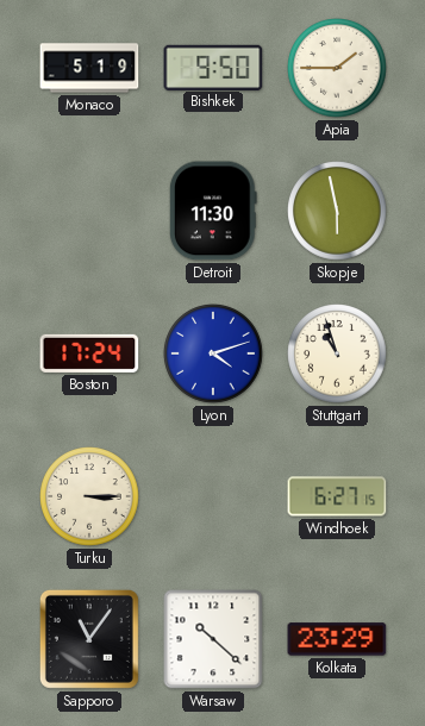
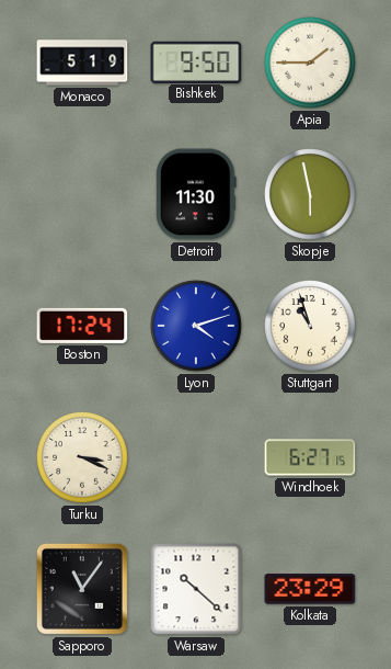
Turku: 3:15 -> 3:19 (82, 457)
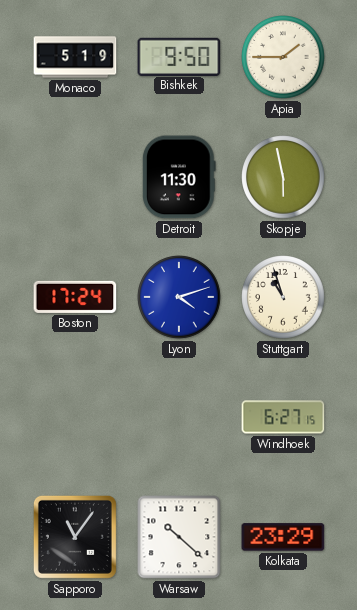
Turku: 3:19 -> none (82, 457)
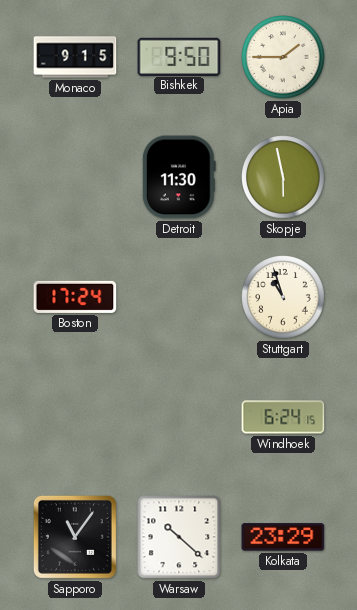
Monaco: 5:19 -> 9:15 (75, 57)
Lyon: 4:12 -> none (179, 297)
Windhoek: 6:27 -> 6:24 (283, 417)
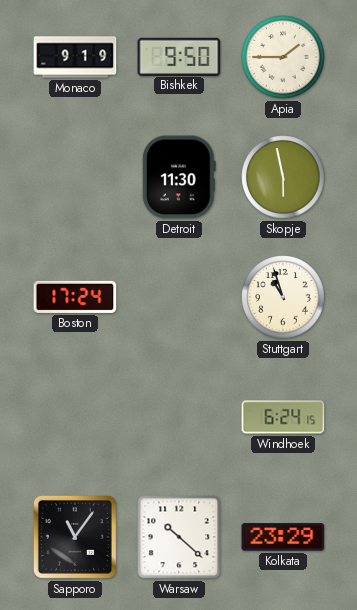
Monaco: 9:15 -> 9:19 (75, 57)
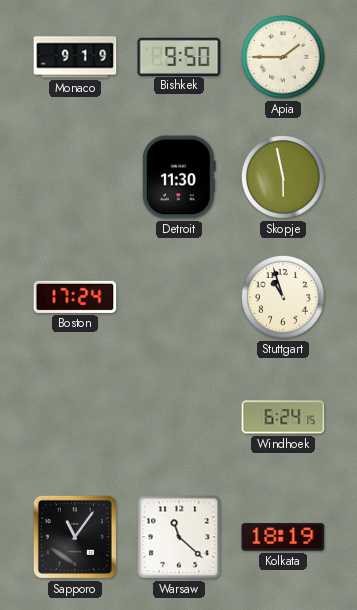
Warsaw: 10:22 -> 11:22 (179, 537)
Kolkata: 23:29 -> 18:19 (283, 537)
